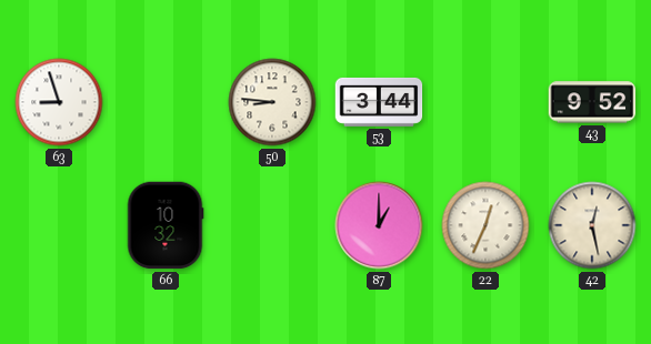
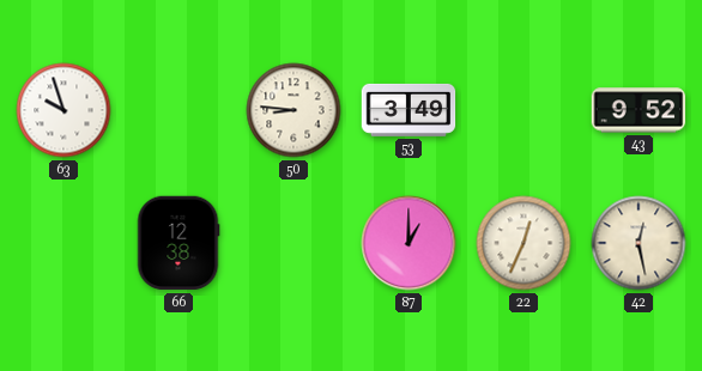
63: 8:57 -> 9:57 (63, 110)
53: 3:44 -> 3:49 (409, 110)
66: 10:32 -> 12:38 (178, 243)
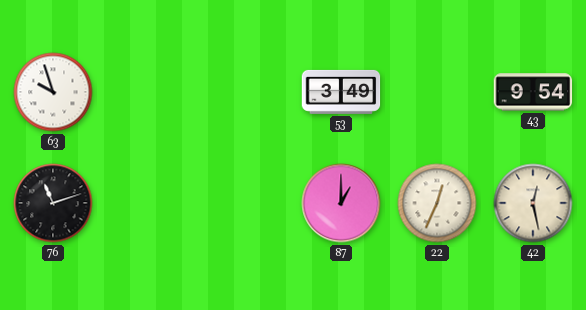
50: 8:46 -> none (293, 110)
43: 9:52 -> 9:54 (533, 92)
76: none -> 11:12 (53, 203)
66: 12:38 -> none (178, 243)
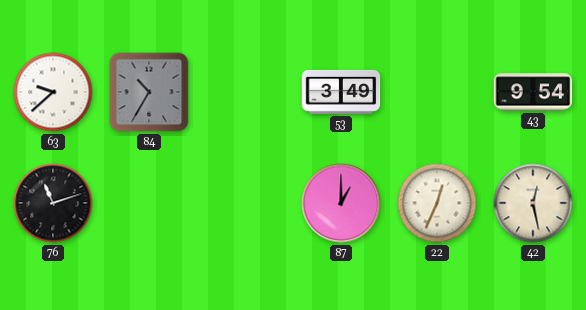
63: 9:57 -> 9:38 (53, 92)
84: none -> 10:35 (149, 92)
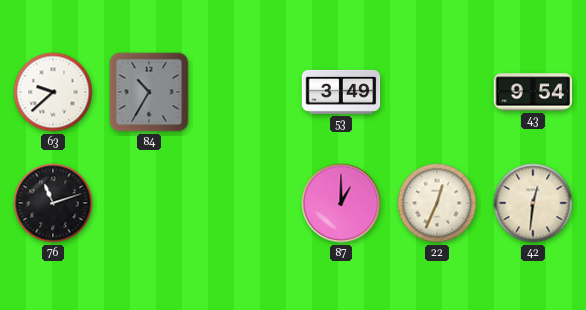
42: 12:28 -> 12:31 (533, 203)
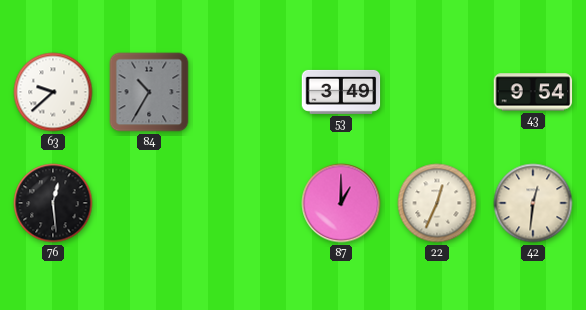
76: 11:12 -> 12:29 (53, 203)
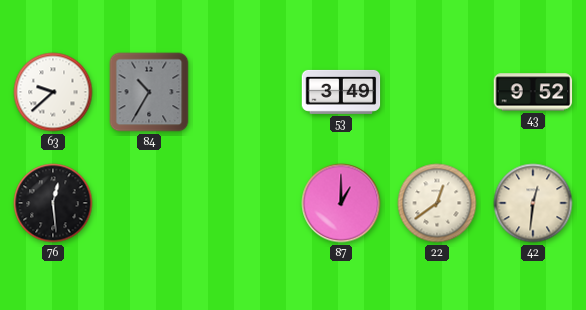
43: 9:54 -> 9:52 (533, 92)
22: 12:34 -> 12:39 (437, 203)
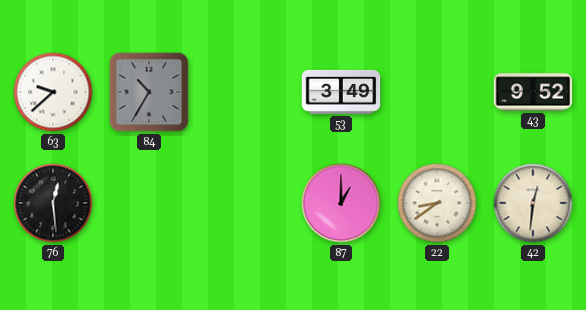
22: 12:39 -> 8:39 (437, 203)
